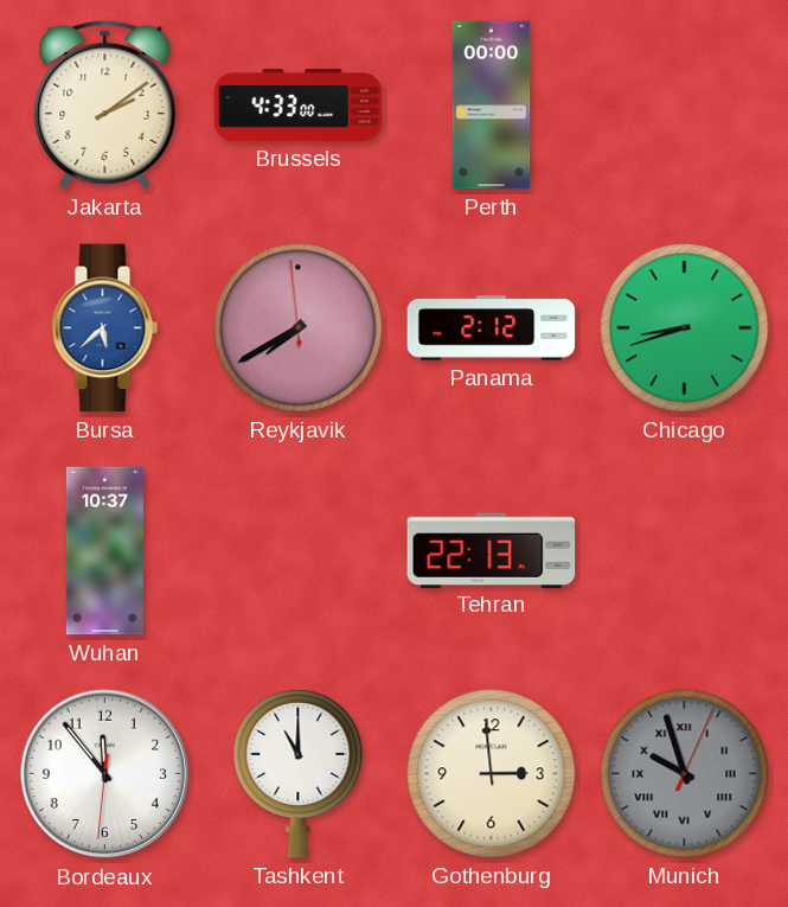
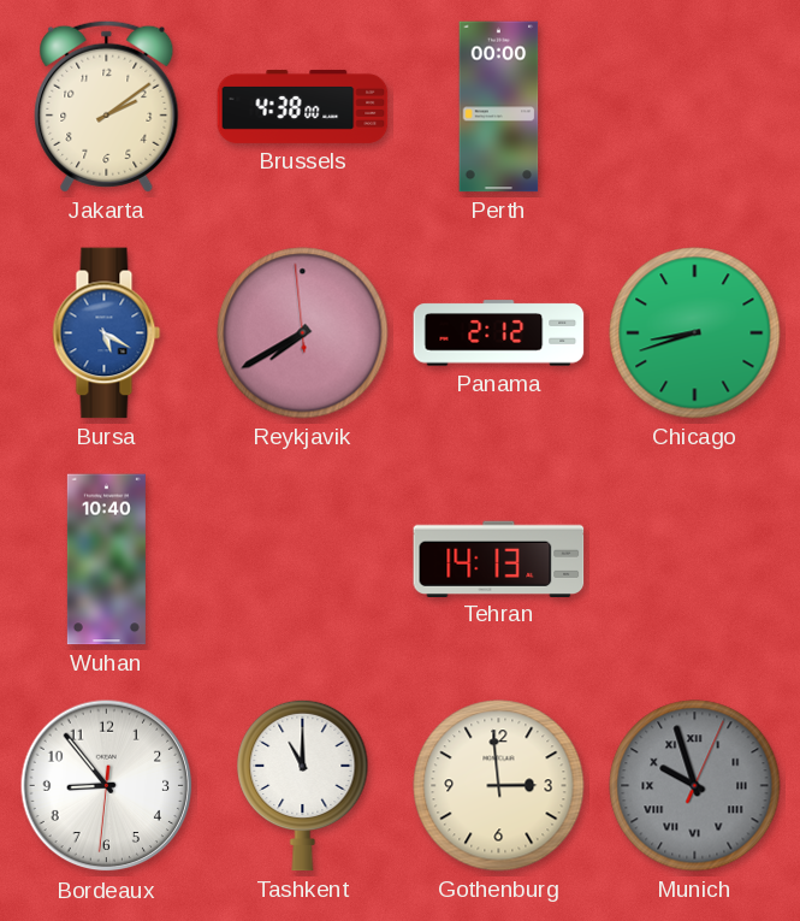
Brussels: 4:33 -> 4:38 (303, 106)
Bursa: 5:38 -> 5:20 (107, 333)
Wuhan: 10:37 -> 10:40 (106, 560)
Tehran: 22:13 -> 14:13 (499, 559)
Bordeaux: 11:53 -> 8:53 (107, 786)
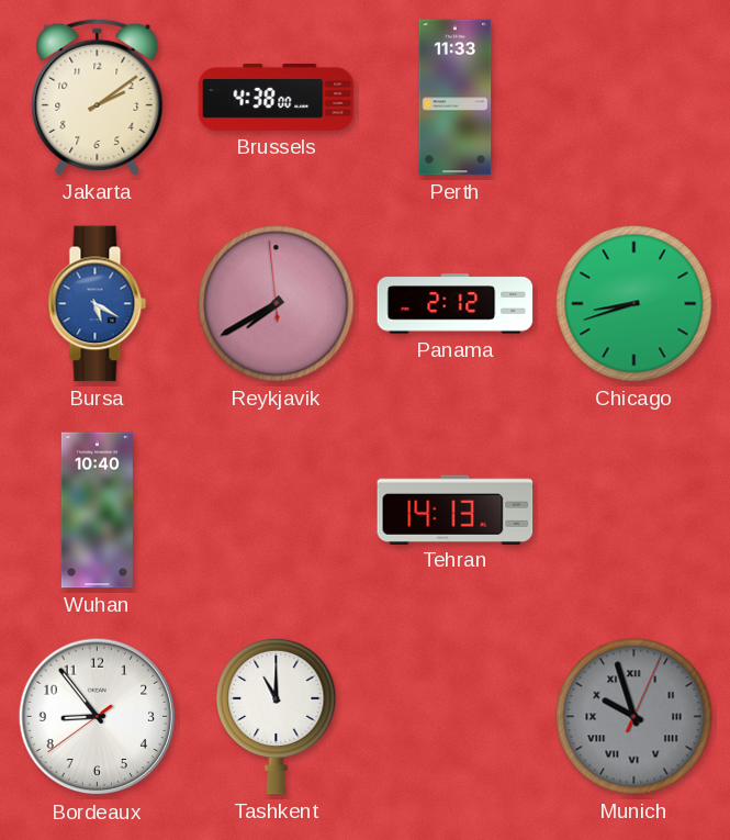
Perth: 00:00 -> 11:33 (456, 98)
Bordeaux: 8:53:31 -> 8:53:39 (98, 717)
Gothenburg: 2:59 -> none (499, 786)
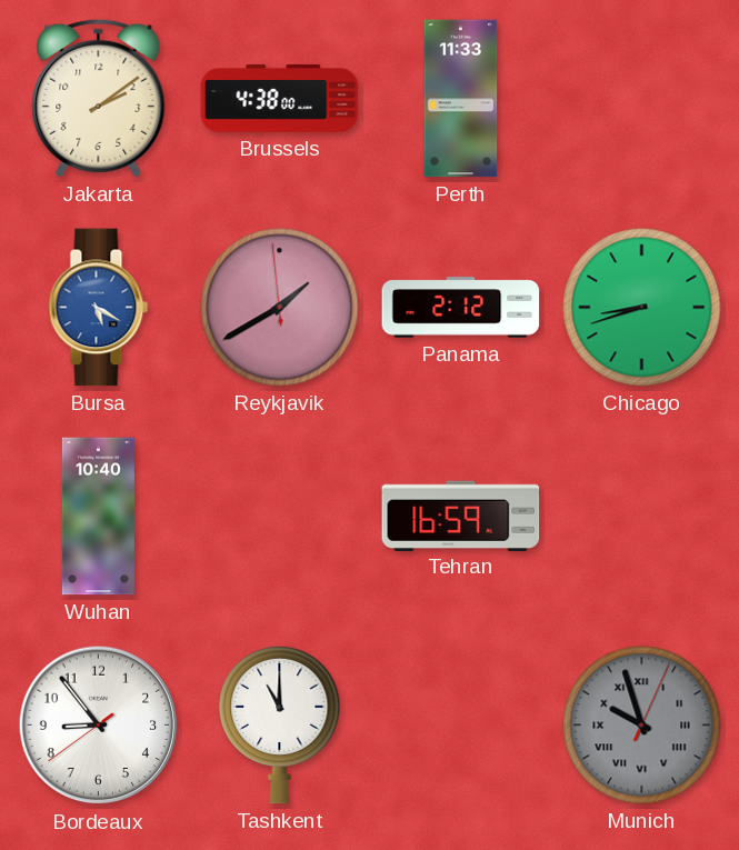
Reykjavik: 7:39 -> 1:39 (280, 308)
Tehran: 14:13 -> 16:59 (461, 516)
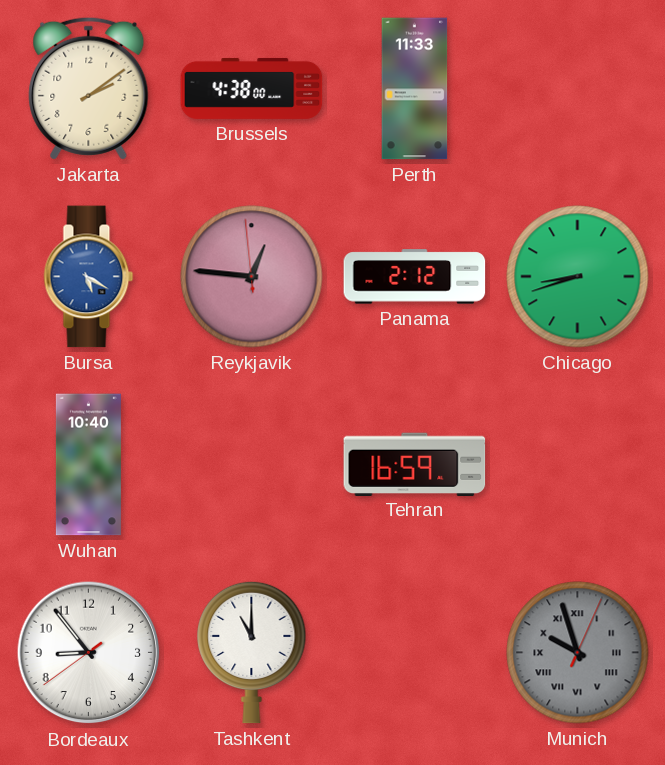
Reykjavik: 1:39 -> 12:45 (252, 277)
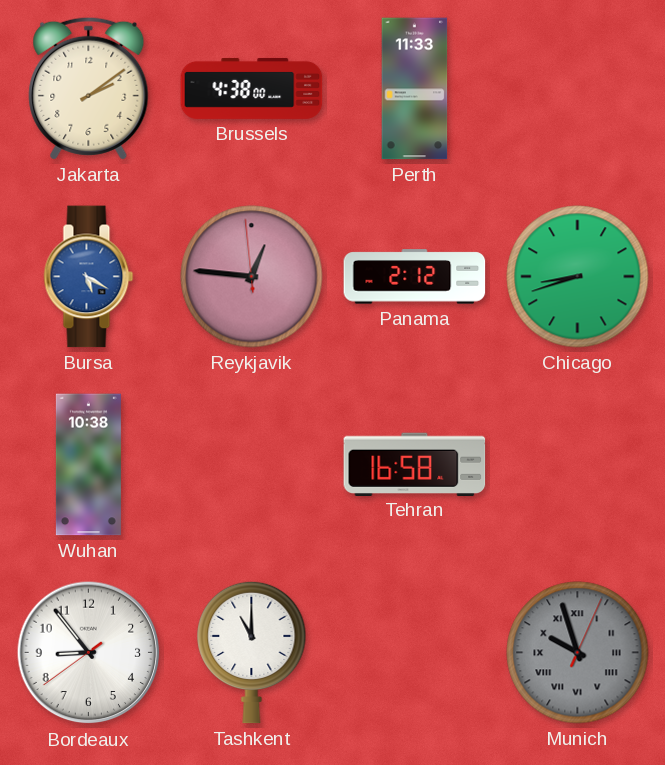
Wuhan: 10:40 -> 10:38 (88, 465)
Tehran: 16:59 -> 16:58 (415, 464)
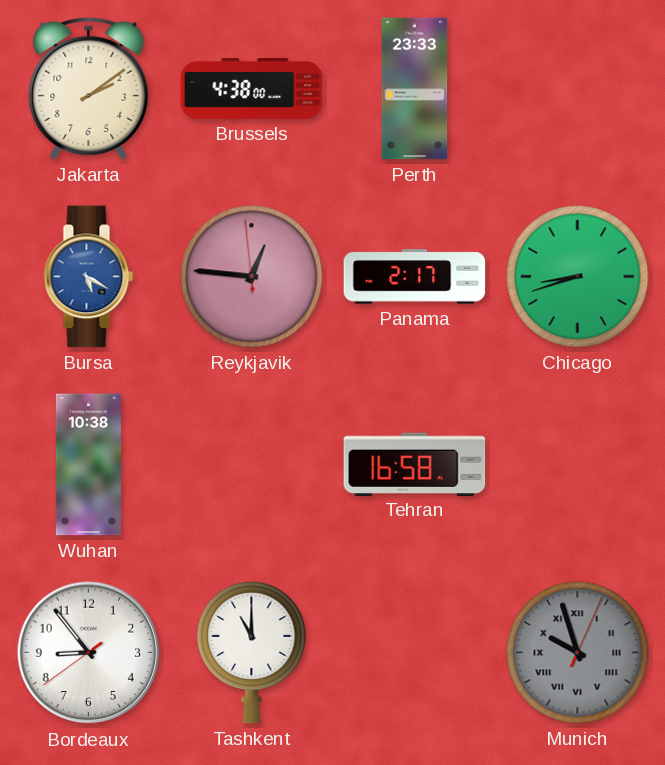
Perth: 11:33 -> 23:33 (415, 89)
Panama: 2:12 -> 2:17 (415, 277)
